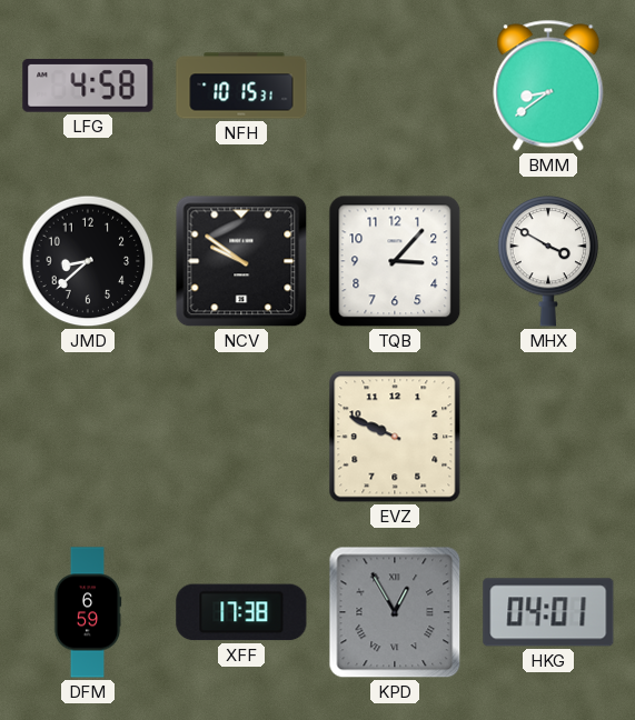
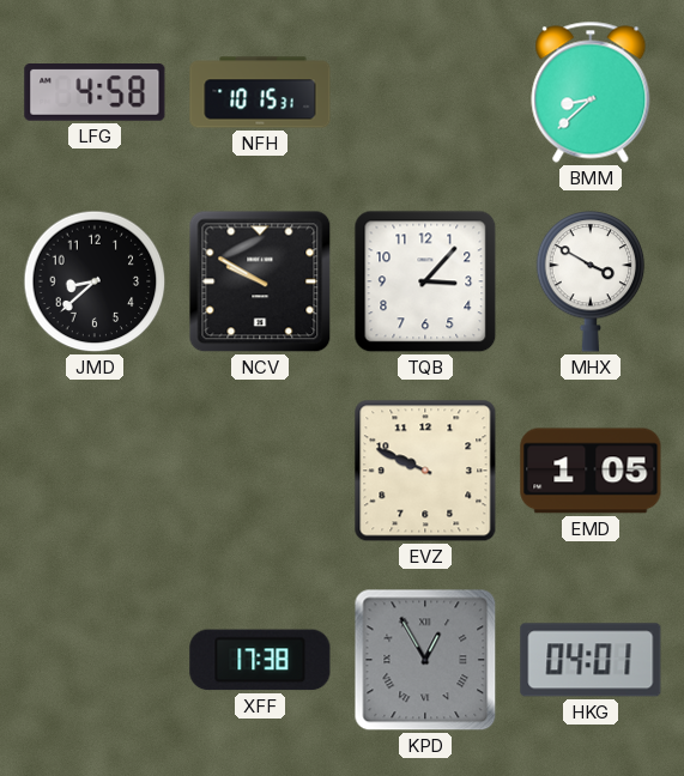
BMM: 8:39 -> 8:38 (591, 92)
NCV: 9:51 -> 9:50 (260, 281)
EMD: none -> 1:05 (591, 471)
DFM: 6:59 -> none (88, 612)
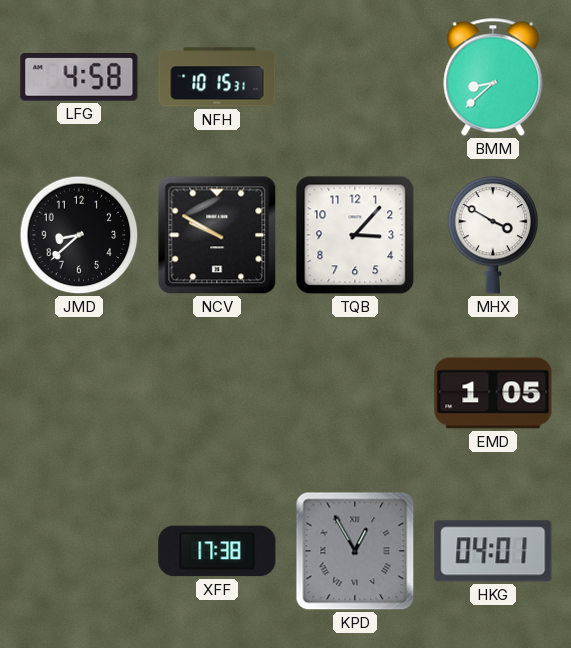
EVZ: 9:49 -> none (425, 471)
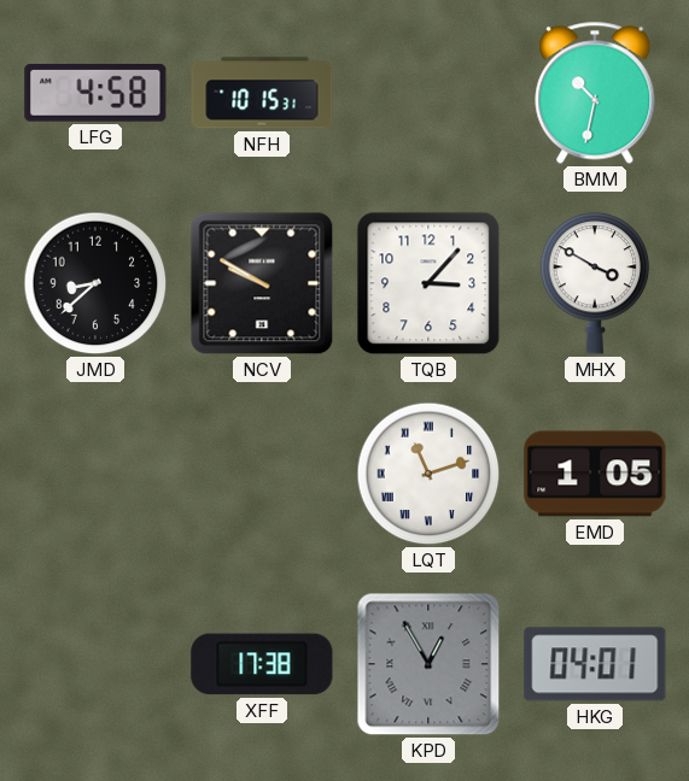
BMM: 8:38 -> 10:32 (595, 93)
LQT: none -> 11:12 (428, 474)
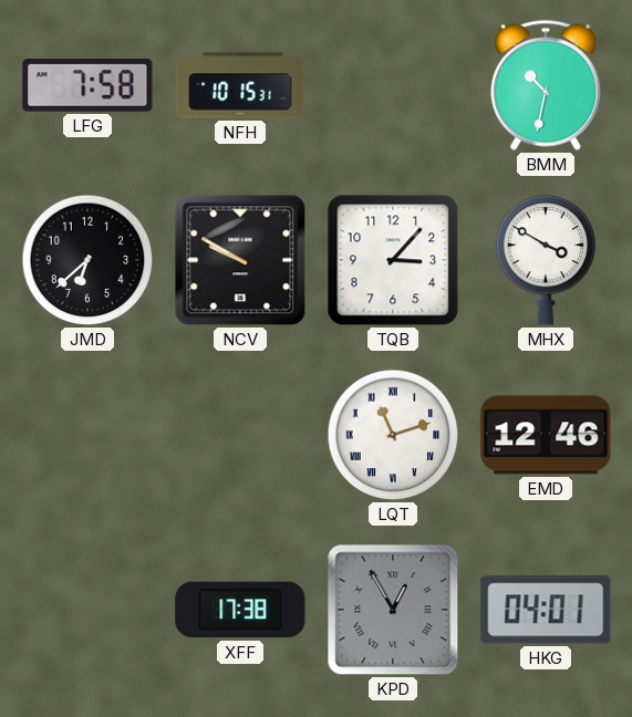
LFG: 4:58 -> 7:58 (87, 86)
JMD: 8:38 -> 6:38 (87, 260)
EMD: 1:05 -> 12:46 (546, 435)
